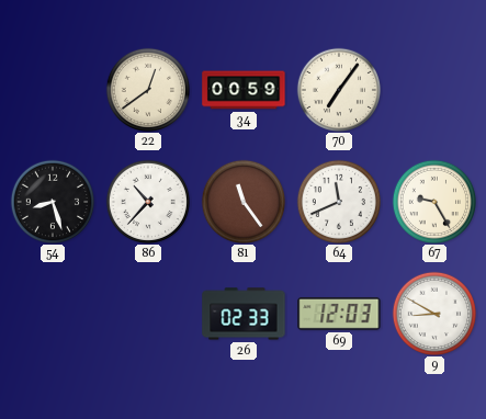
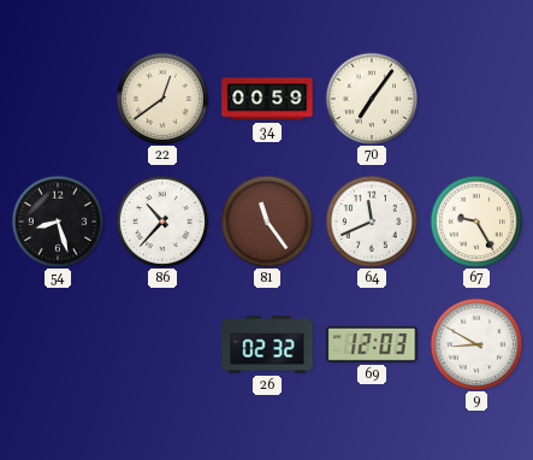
26: 02:33 -> 02:32 (267, 344)
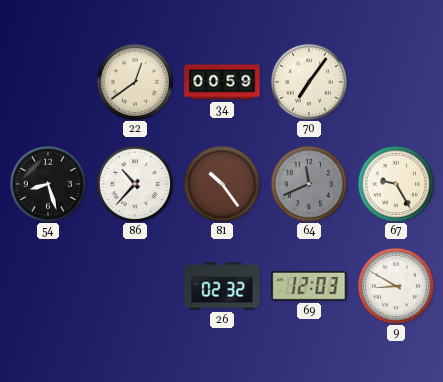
81: 11:24 -> 10:24 (221, 183)
64 dial: white -> grey (308, 183)
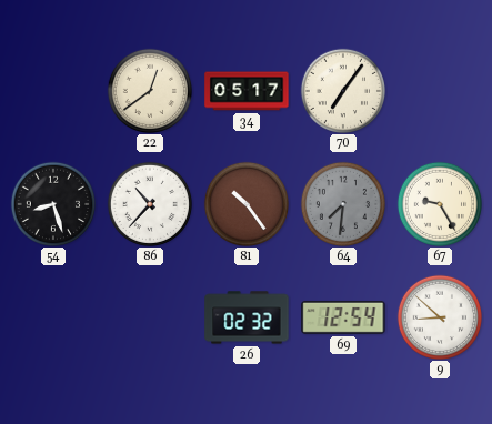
34: 00:59 -> 05:17 (247, 91)
64: 11:41 -> 7:31 (342, 203)
69: 12:03 -> 12:54 (343, 317)
9: 8:50 -> 8:52 (439, 316)
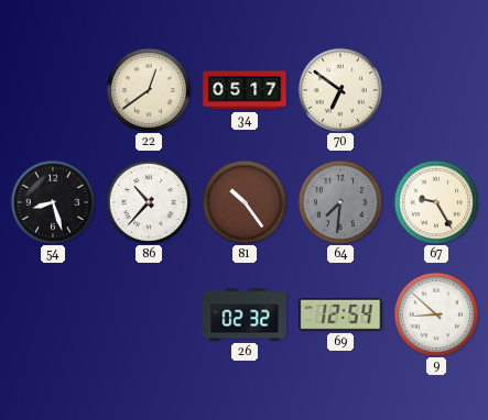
70: 7:06 -> 6:51 (339, 89)
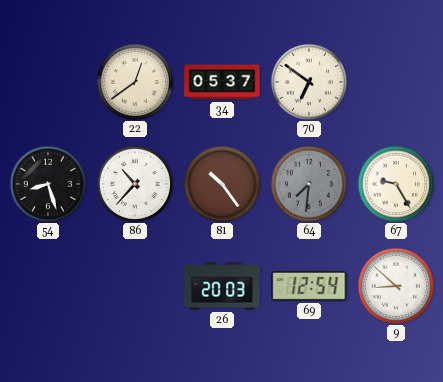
34: 05:17 -> 05:37 (222, 82)
26: 02:32 -> 20:03 (222, 286)
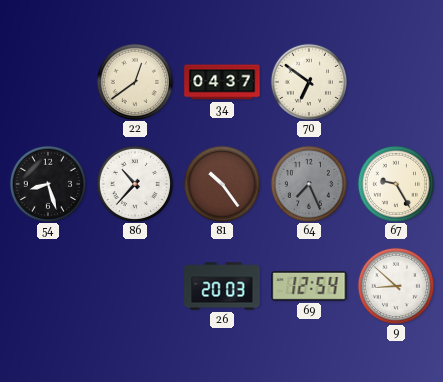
34: 05:37 -> 04:37 (222, 82)
64: 7:31 -> 7:26 (308, 183)
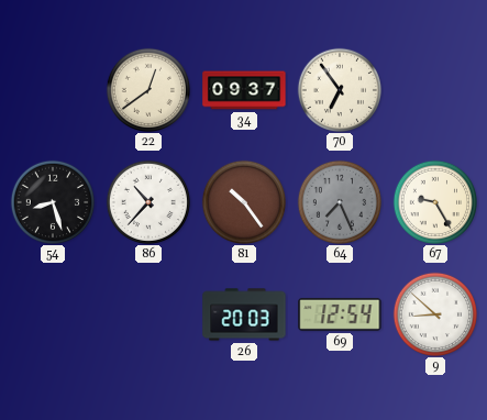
34: 04:37 -> 09:37 (244, 90)
70: 6:51 -> 6:54 (339, 89)
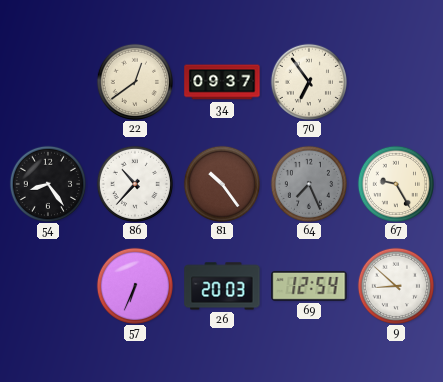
54: 8:27 -> 8:24 (47, 183)
57: none -> 6:34 (134, 285)
